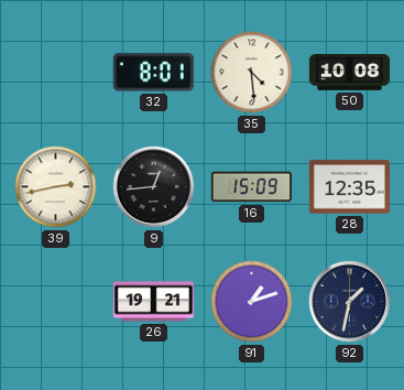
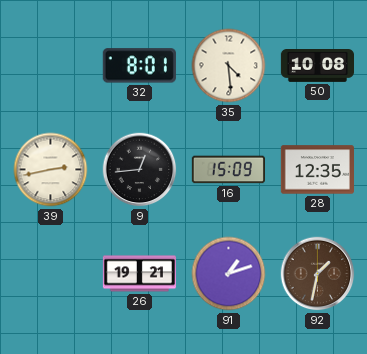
92 dial: navy -> brown (318, 274)
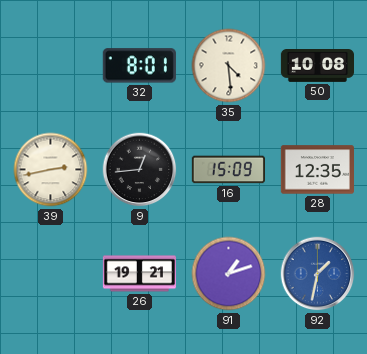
92 dial: brown -> blue (318, 274)
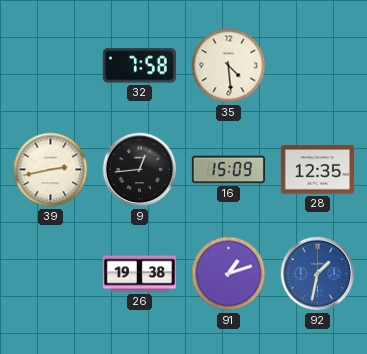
32: 8:01 -> 7:58 (139, 66)
50: 10:08 -> none (317, 66)
26: 19:21 -> 19:38 (139, 274)
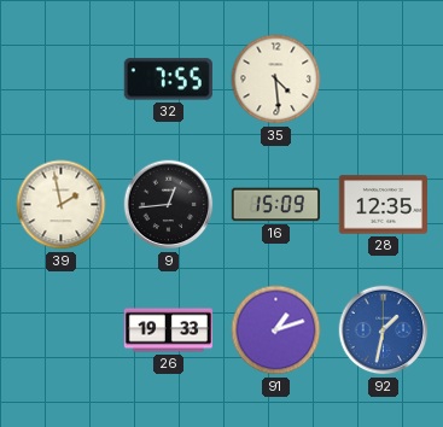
32: 7:58 -> 7:55 (168, 80)
39: 2:43 -> 1:58 (62, 205)
26: 19:38 -> 19:33 (168, 331)
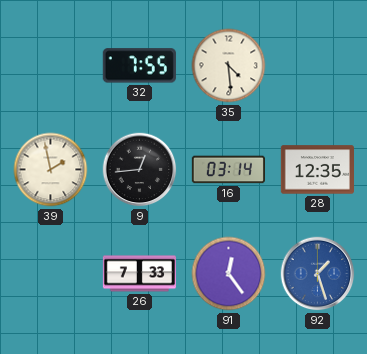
16: 15:09 -> 03:14 (228, 170)
26: 19:33 -> 7:33 (139, 274)
91: 1:12 -> 12:24 (229, 274)
92: 1:32 -> 1:27 (318, 274)
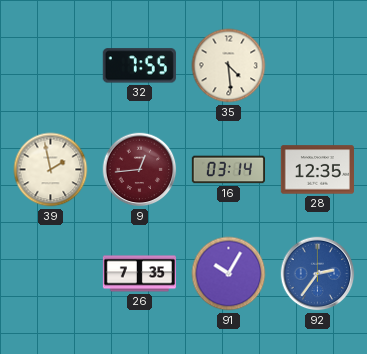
9 dial: black -> burgundy (140, 170)
26: 7:33 -> 7:35 (139, 274)
91: 12:24 -> 10:05 (229, 274)
92: 1:27 -> 2:36 (318, 274)
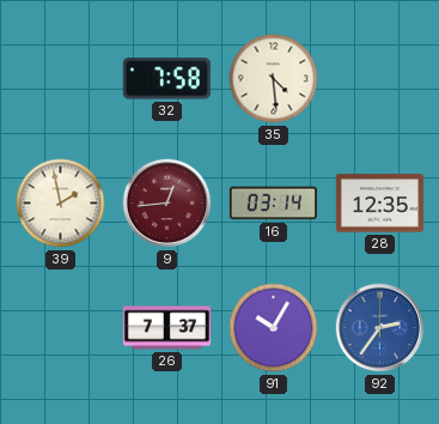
32: 7:55 -> 7:58 (166, 79)
26: 7:35 -> 7:37 (166, 328)
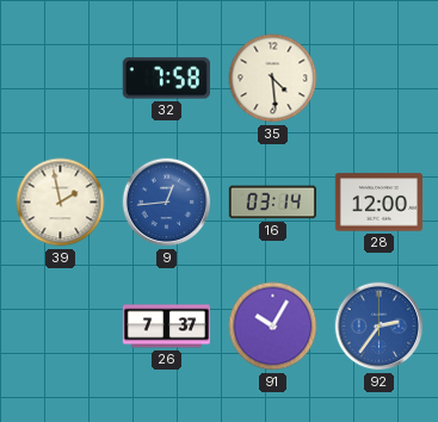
9 dial: burgundy -> blue (167, 203)
28: 12:35 -> 12:00 (378, 203)
